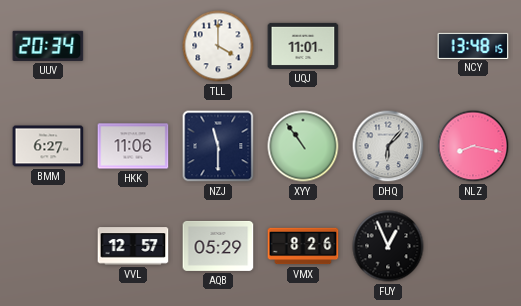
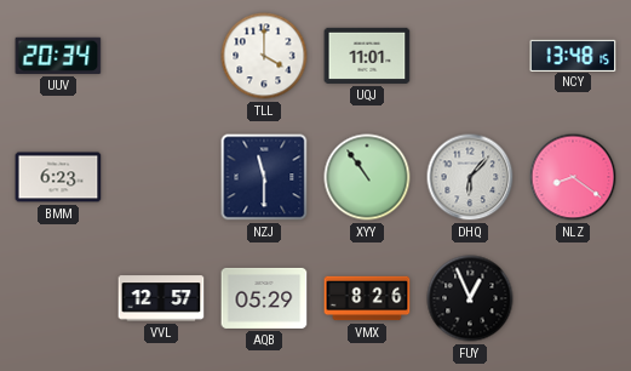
BMM: 6:27 -> 6:23 (58, 177)
HKK: 11:06 -> none (133, 146)
NLZ: 8:17 -> 8:21 (573, 177)
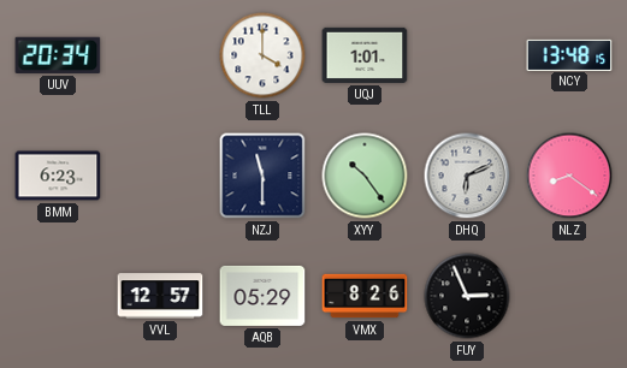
UQJ: 11:01 -> 1:01 (365, 55)
XYY: 10:54 -> 10:24 (365, 176)
DHQ: 6:07 -> 6:11 (467, 176)
FUY: 12:56 -> 2:56 (467, 296)
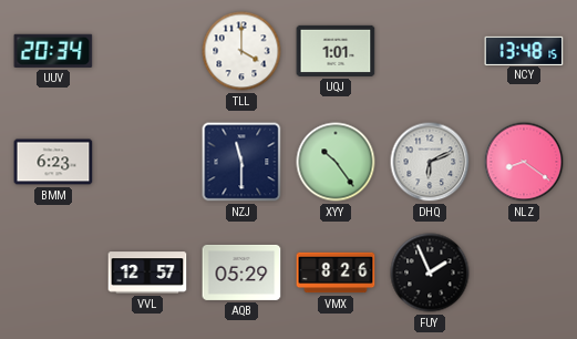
FUY: 2:56 -> 1:56 (430, 273)
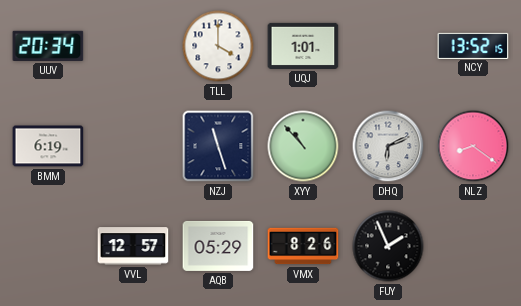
NCY: 13:48 -> 13:52 (473, 45)
BMM: 6:23 -> 6:19 (48, 146)
NZJ: 11:30 -> 11:27 (218, 146)
XYY: 10:24 -> 10:53 (303, 146)
